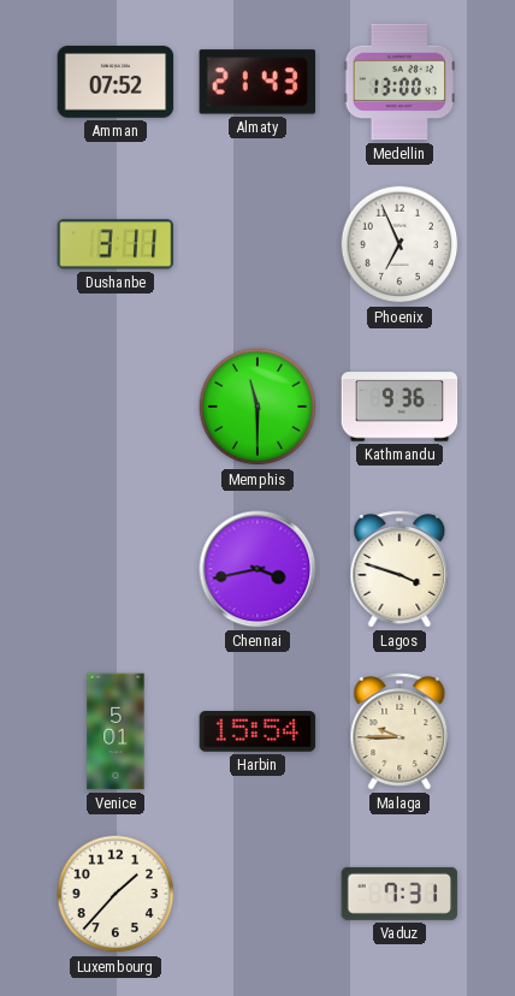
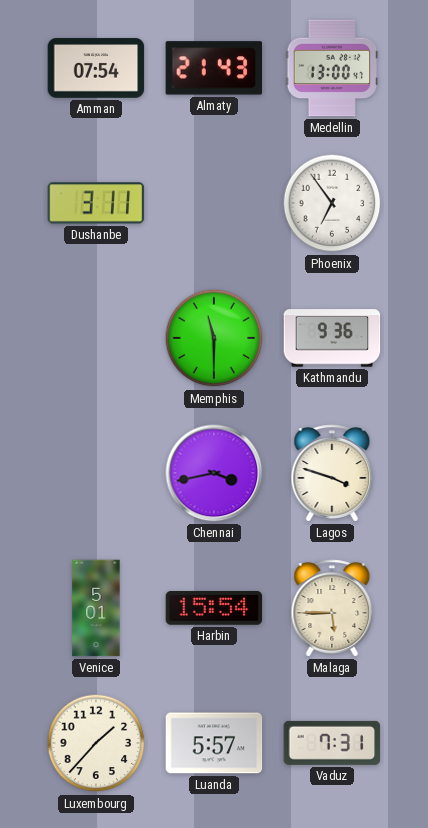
Amman: 07:52 -> 07:54 (96, 68)
Phoenix: 6:56 -> 6:54 (332, 203)
Malaga: 9:45 -> 5:45 (332, 608)
Luanda: none -> 5:57 (214, 743)
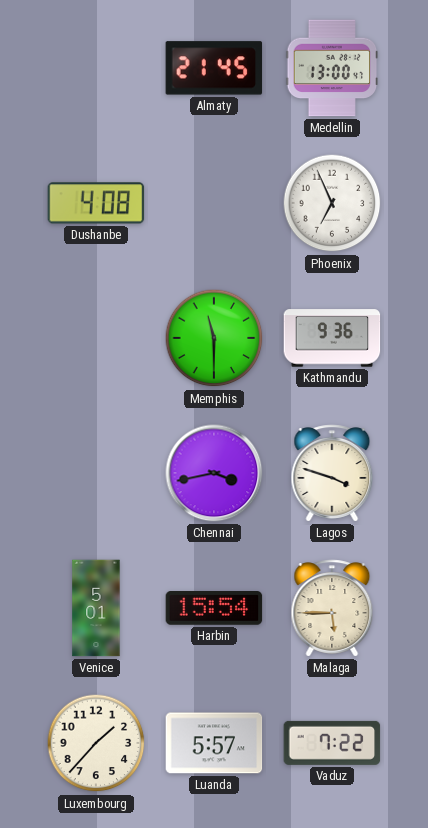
Amman: 07:54 -> none (96, 68)
Almaty: 21:43 -> 21:45 (214, 68)
Dushanbe: 3:11 -> 4:08 (96, 203)
Phoenix: 6:54 -> 6:56 (332, 203)
Vaduz: 7:31 -> 7:22 (332, 743)
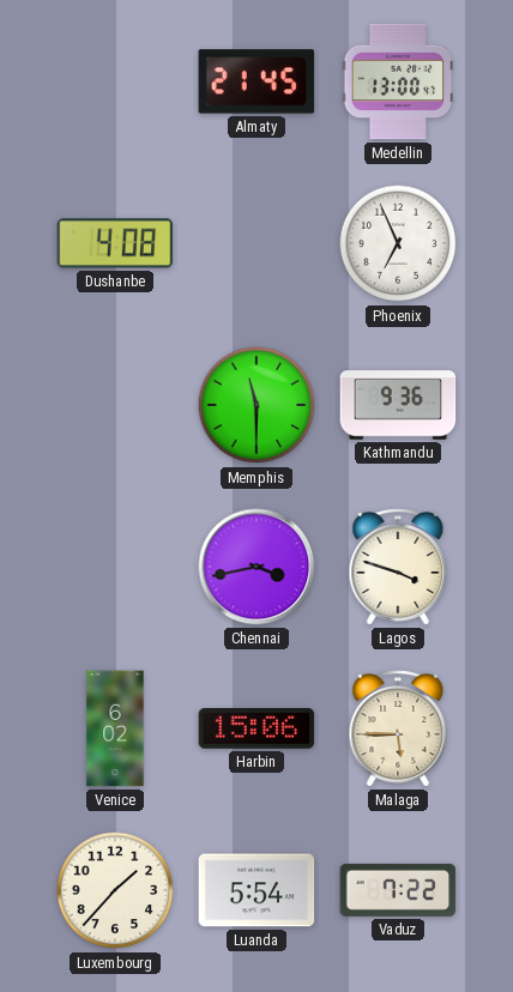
Venice: 5:01 -> 6:02 (115, 728)
Harbin: 15:54 -> 15:06 (256, 728)
Luanda: 5:57 -> 5:54 (256, 890)
